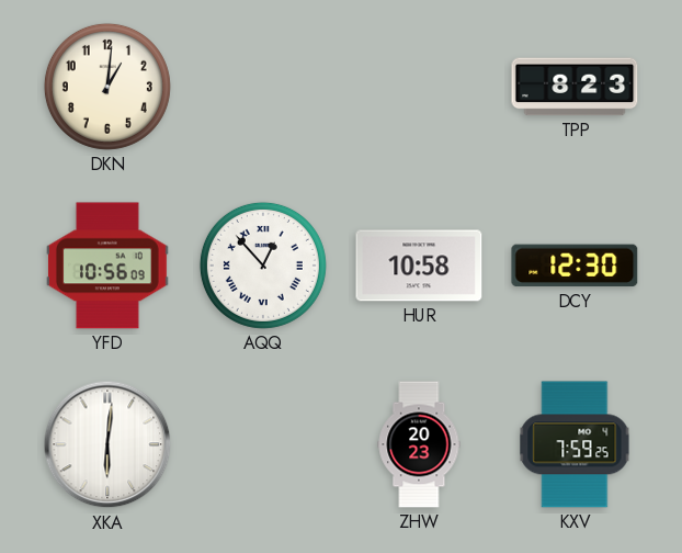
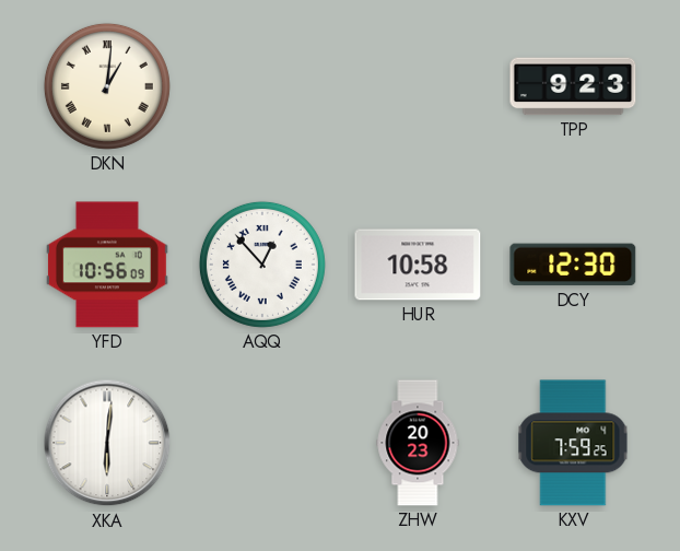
DKN numerals: Arabic -> Roman (107, 86)
TPP: 8:23 -> 9:23 (573, 86)
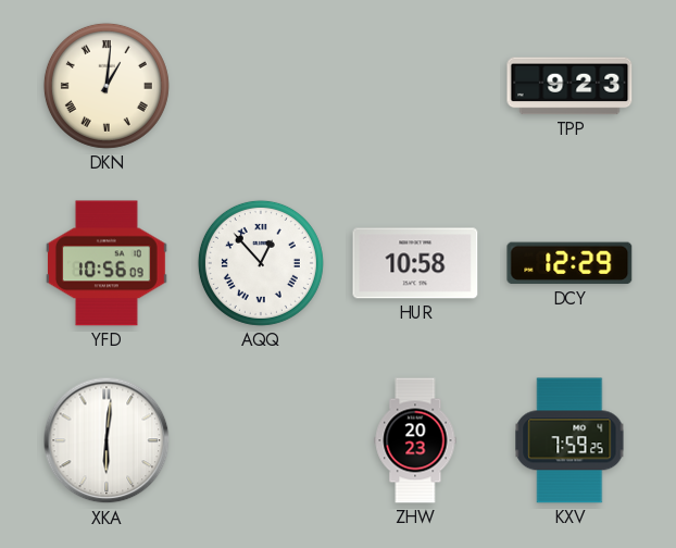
DCY: 12:30 -> 12:29 (569, 263)
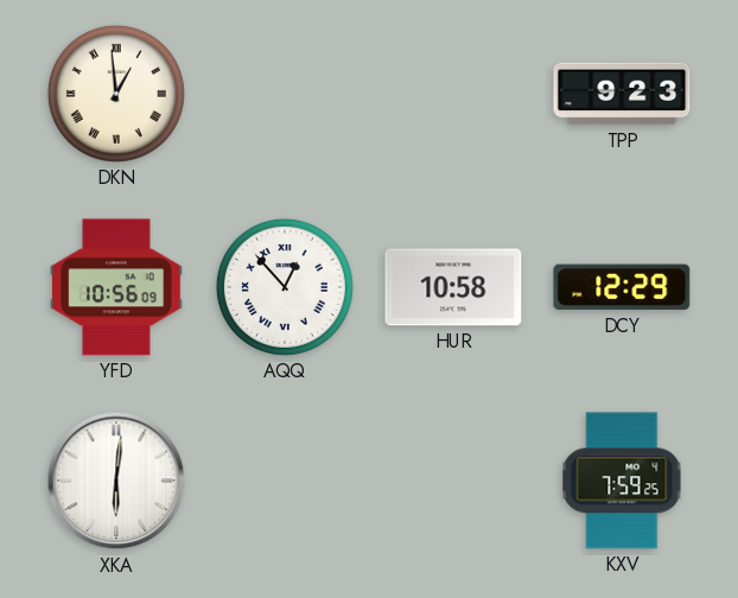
DKN: 1:01 -> 12:59 (116, 94)
ZHW: 20:23 -> none (415, 440)
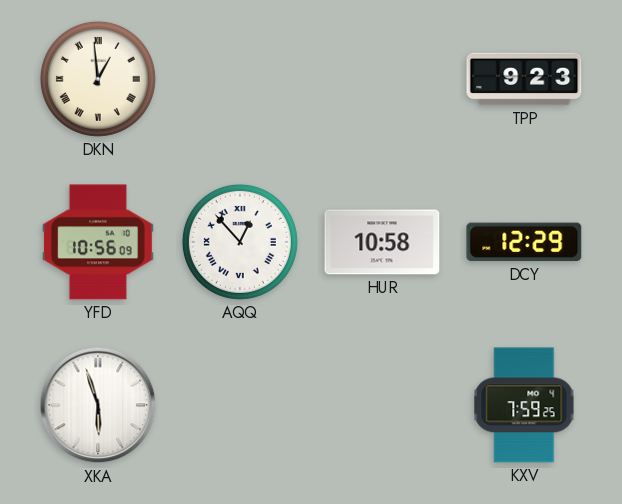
XKA: 6:01 -> 5:57 (98, 405)
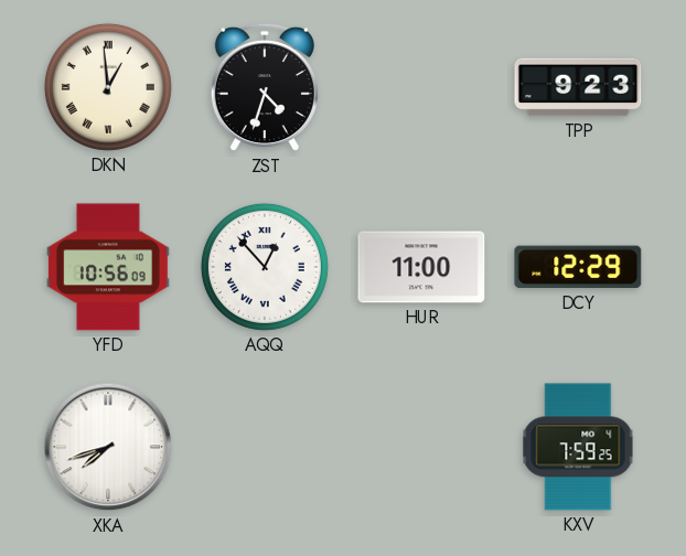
ZST: none -> 4:33 (265, 87)
HUR: 10:58 -> 11:00 (421, 267)
XKA: 5:57 -> 7:42 (108, 447)
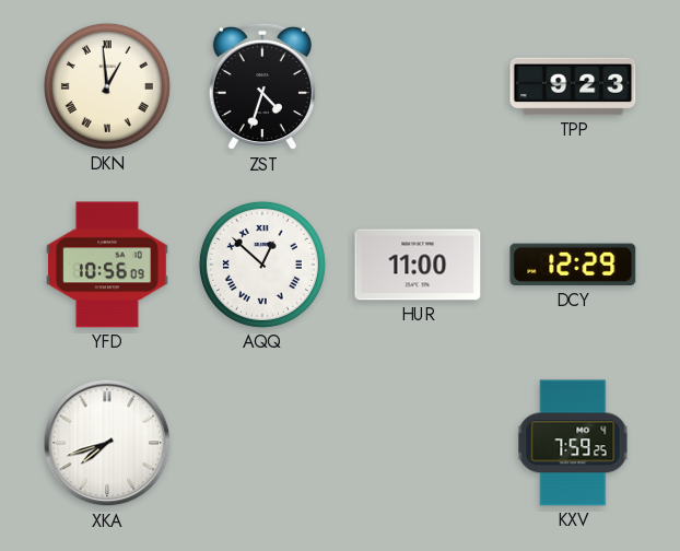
AQQ: 12:53 -> 12:52 (262, 265)
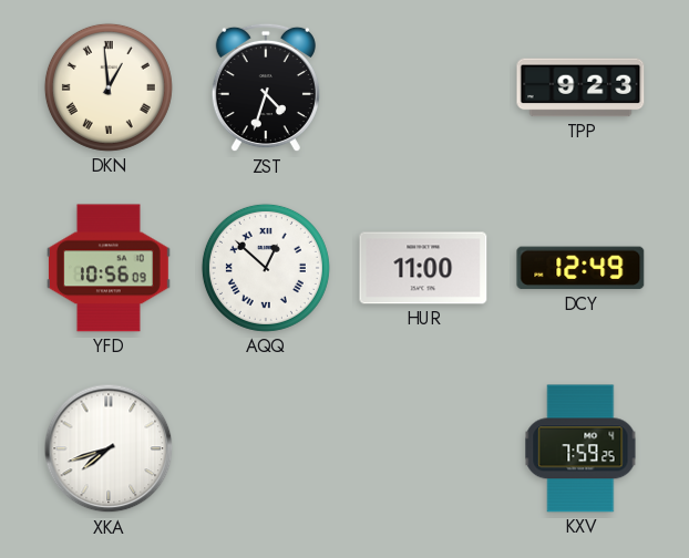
DCY: 12:29 -> 12:49 (580, 268)
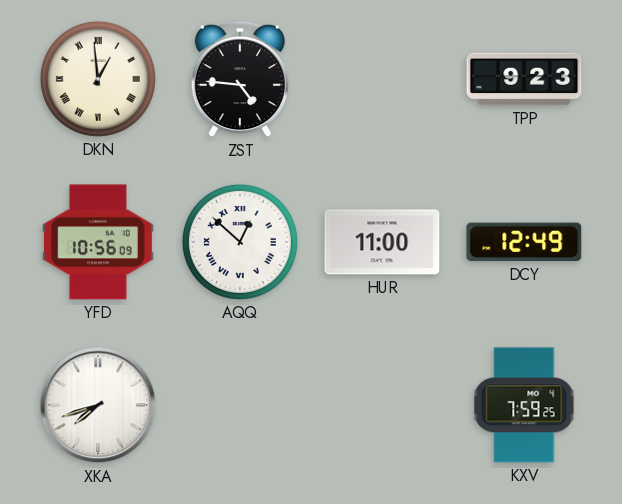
ZST: 4:33 -> 4:46 (240, 79)
